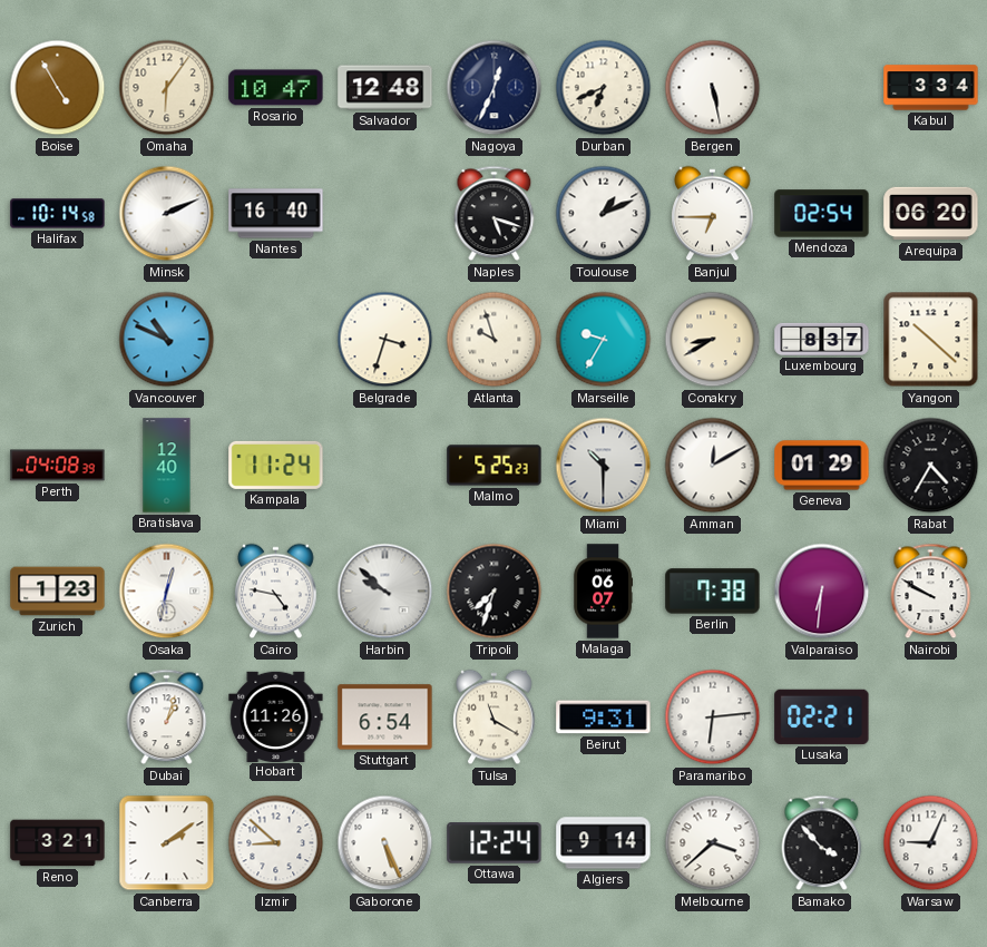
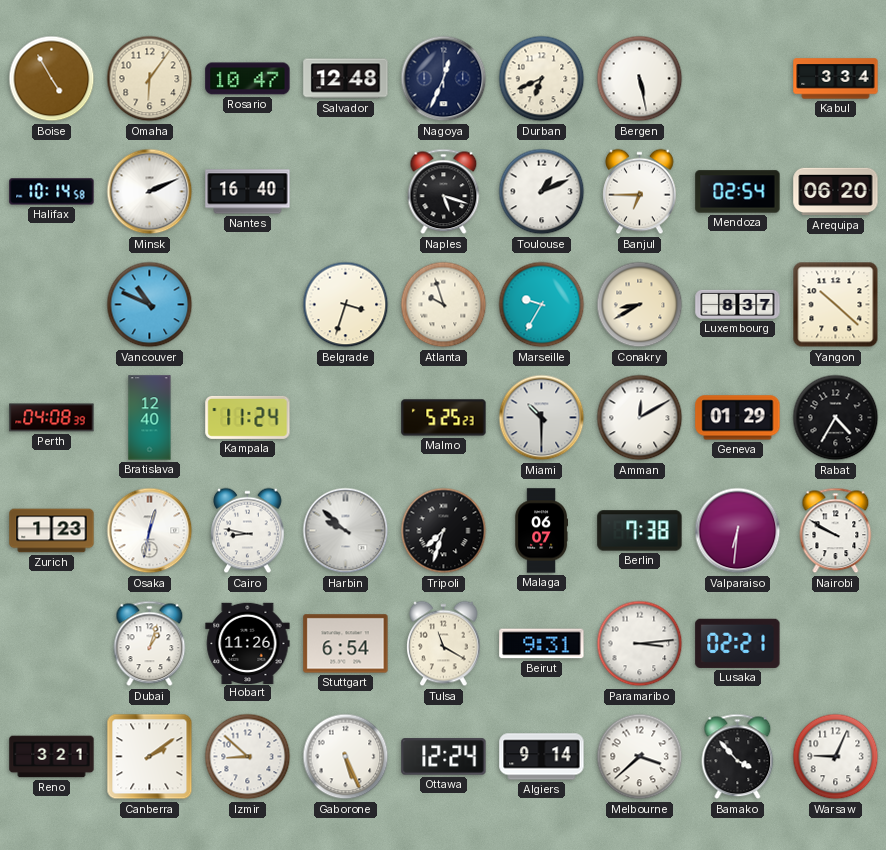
Cairo: 4:47 -> 8:47 (248, 531)
Paramaribo: 6:14 -> 3:14 (640, 644)
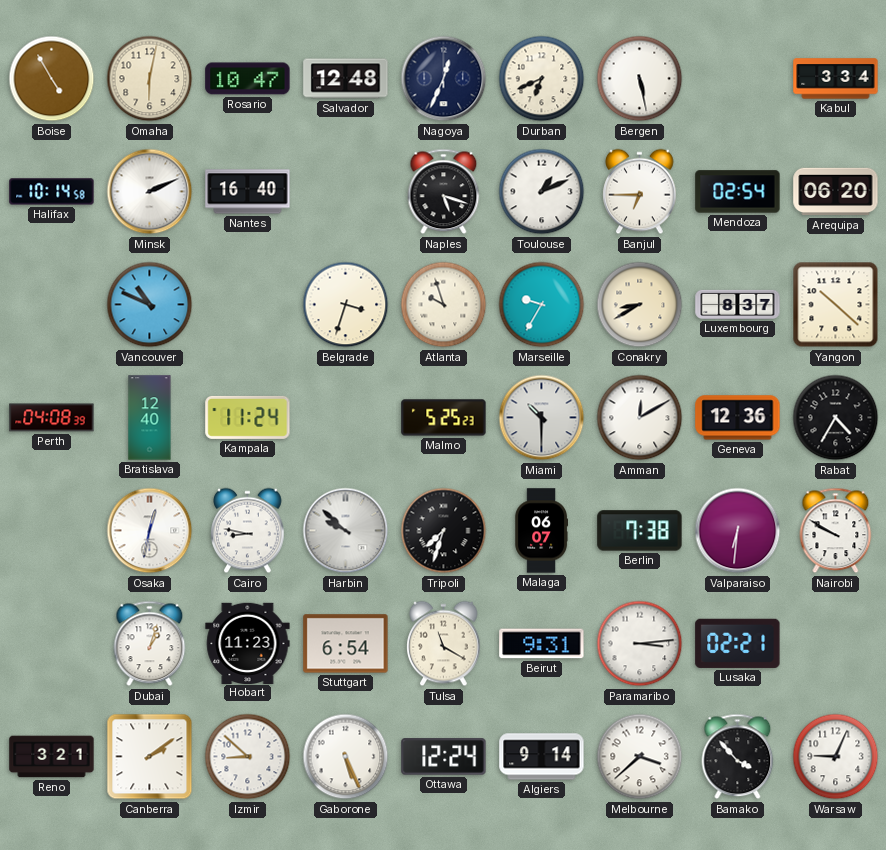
Omaha: 6:06 -> 6:02 (150, 79)
Geneva: 01:29 -> 12:36 (738, 418)
Zurich: 1:23 -> none (52, 531)
Hobart: 11:26 -> 11:23 (248, 643)
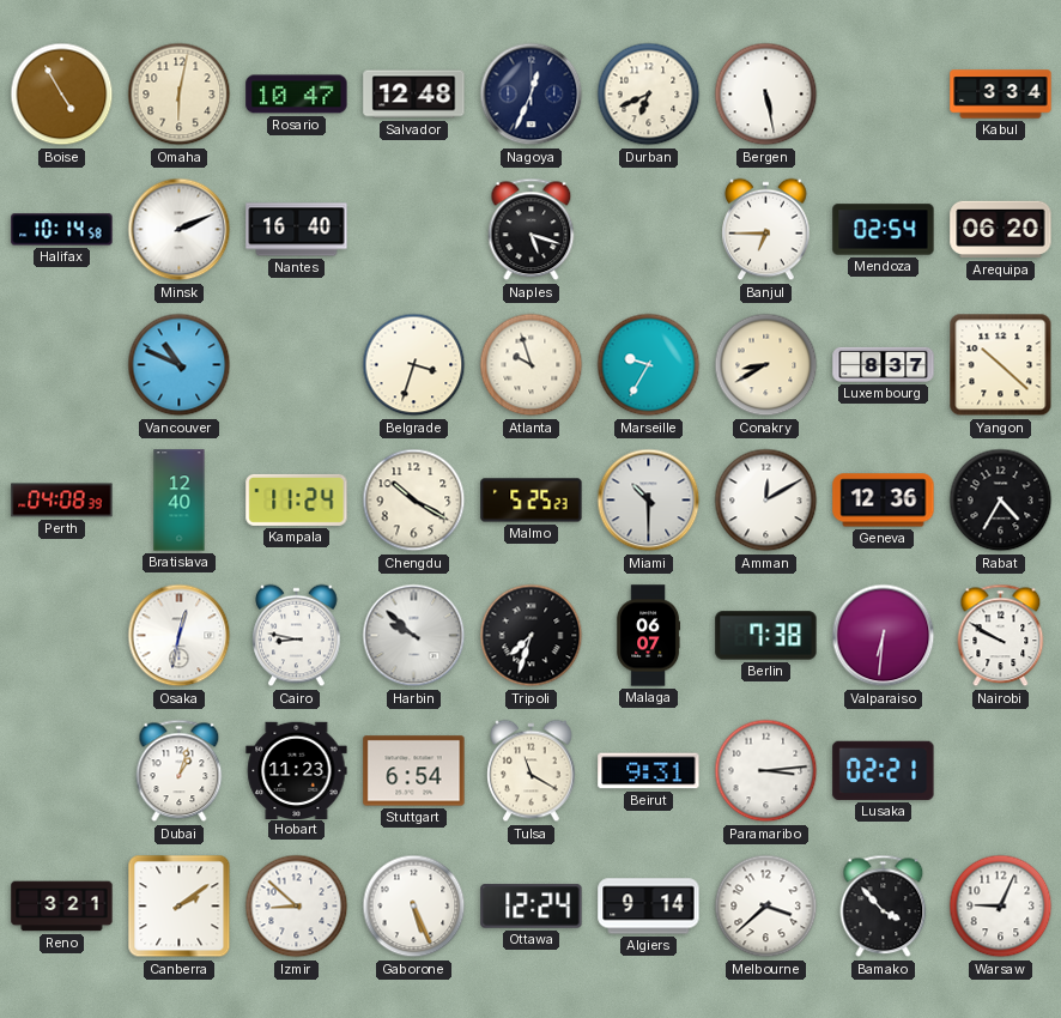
Toulouse: 1:11 -> none (542, 192)
Chengdu: none -> 10:20 (414, 501)
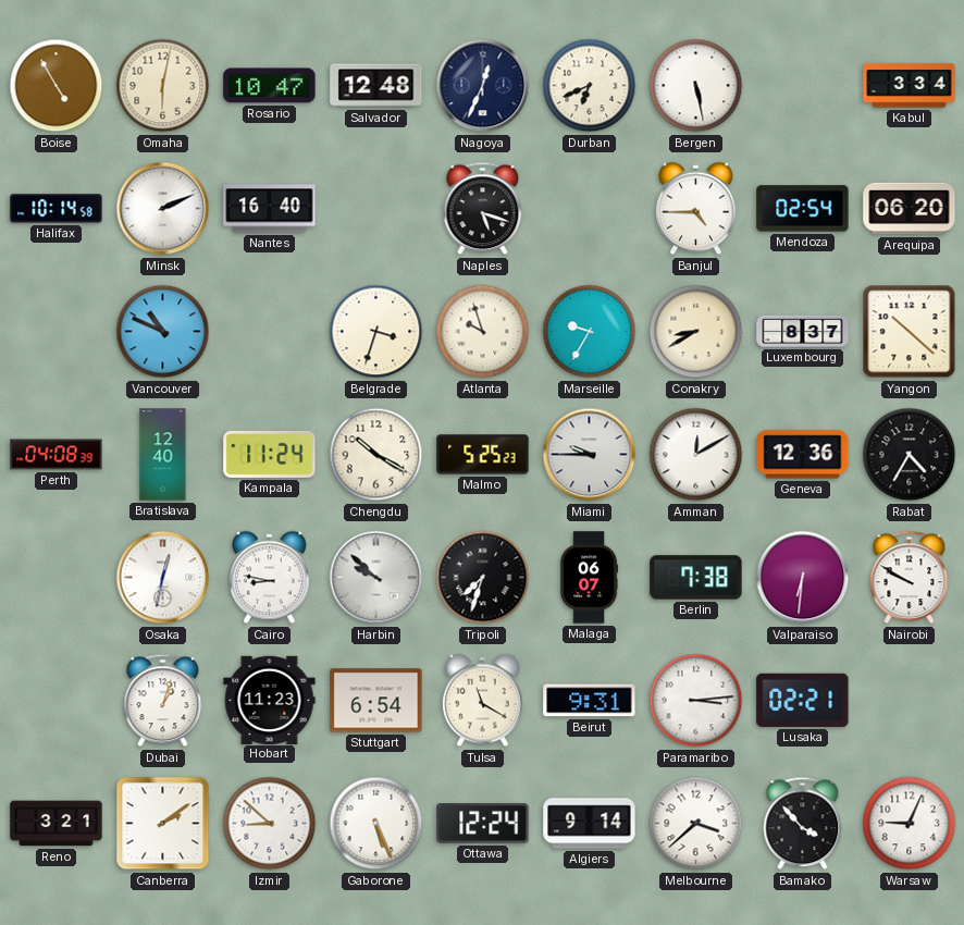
Banjul: 6:45 -> 4:45 (696, 209)
Miami: 10:30 -> 9:45 (590, 455)
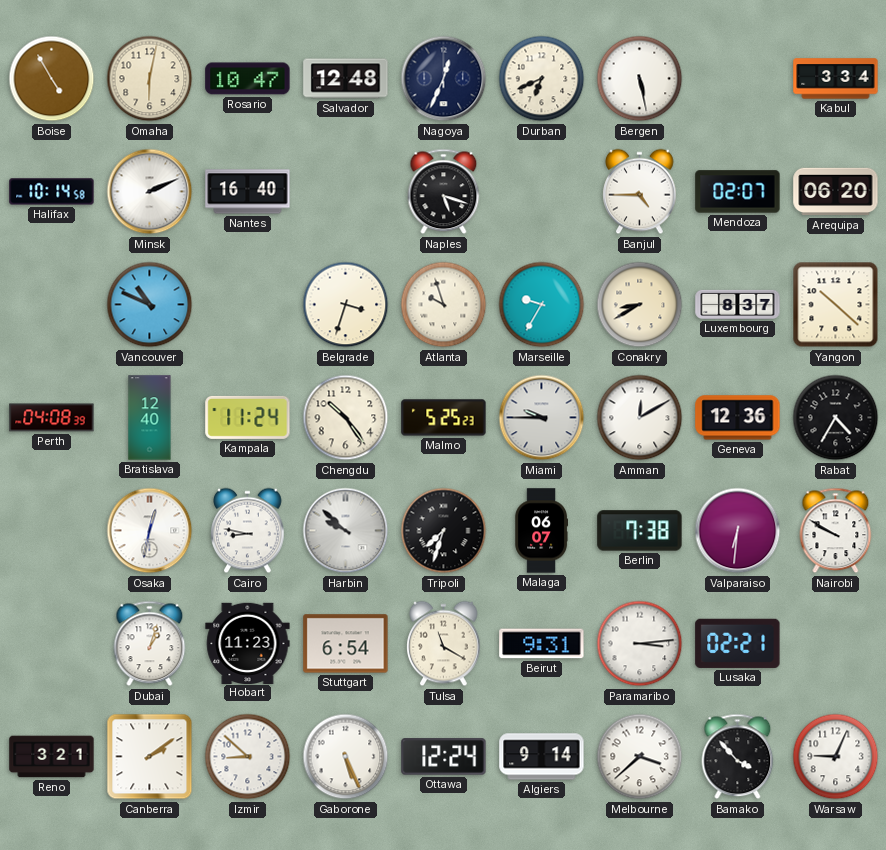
Mendoza: 02:54 -> 02:07 (738, 192)
Chengdu: 10:20 -> 10:24 (346, 418)
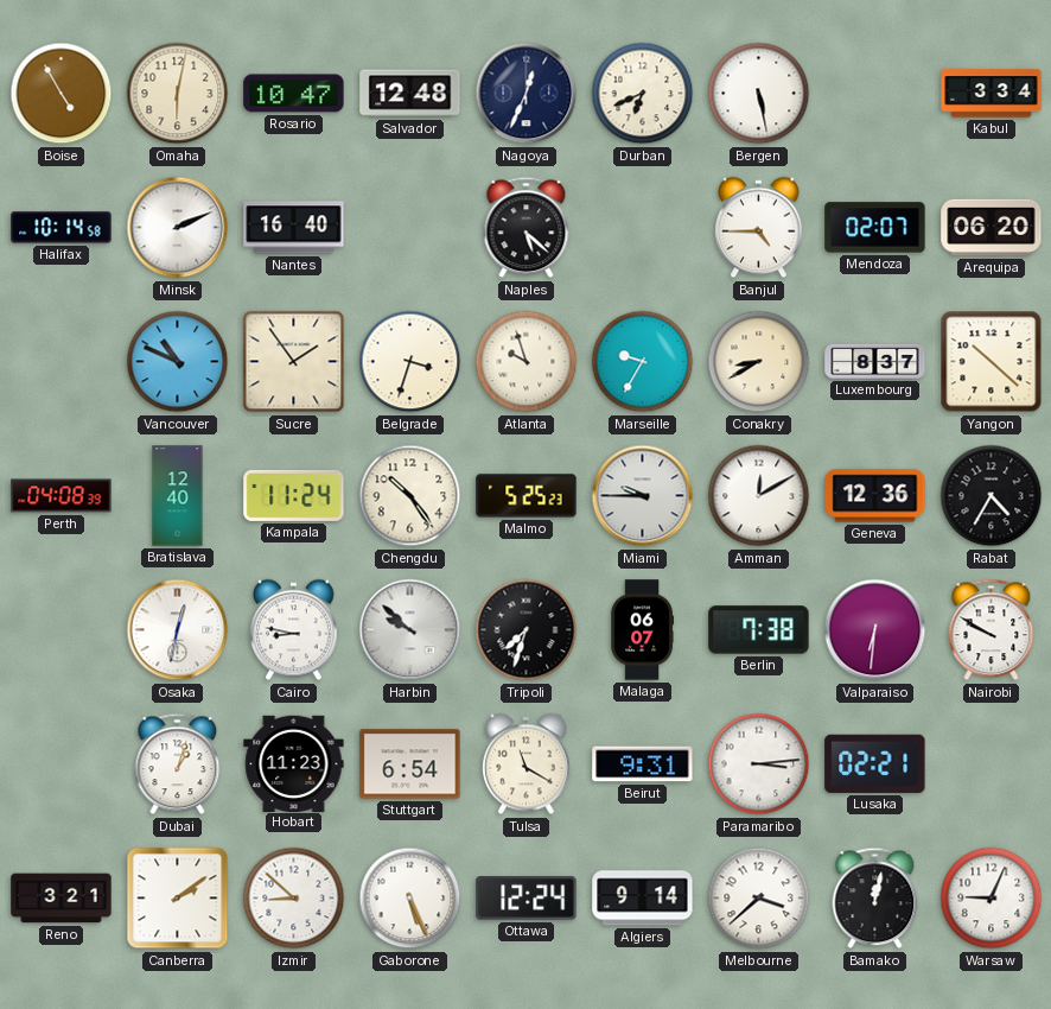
Naples: 5:18 -> 5:22 (527, 228)
Sucre: none -> 1:54 (294, 362)
Bamako: 3:53 -> 12:02 (875, 899)
